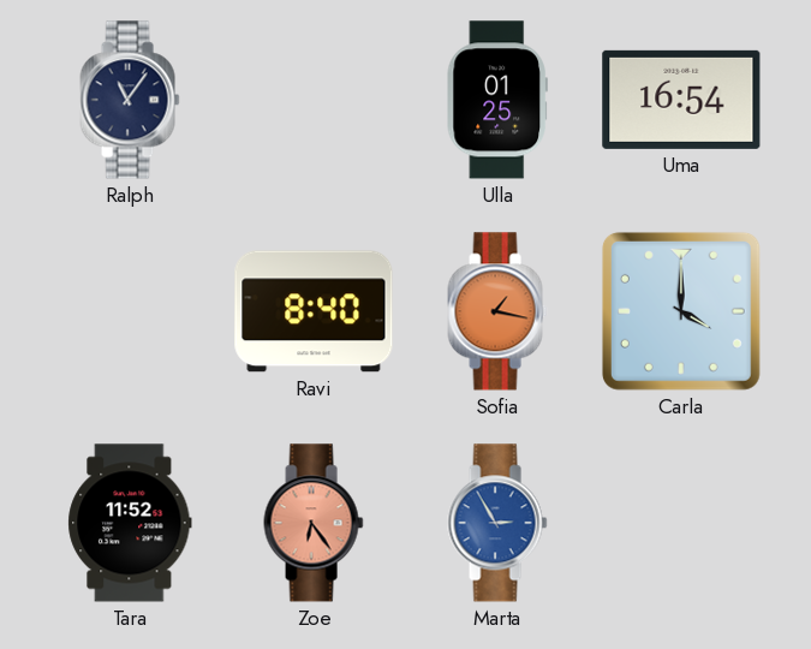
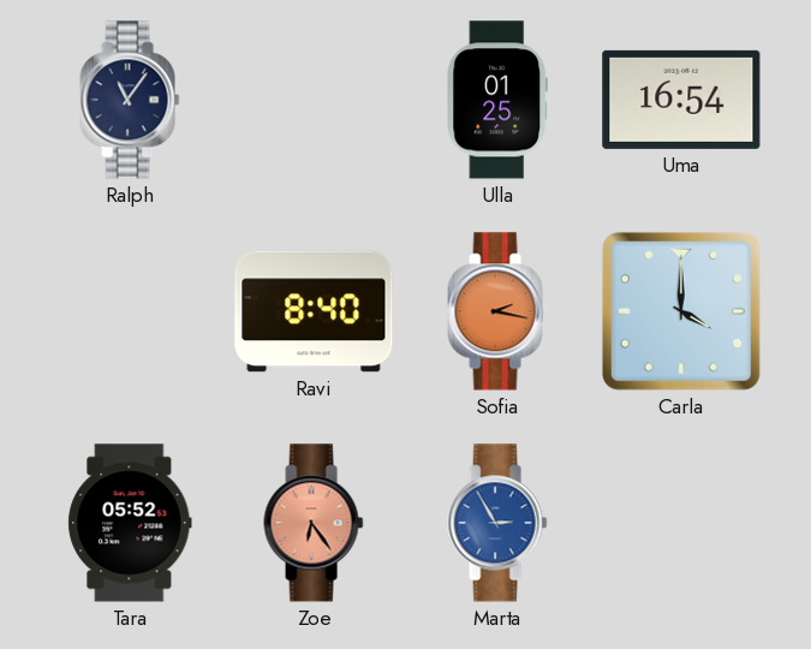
Sofia: 1:17 -> 2:17 (497, 311)
Tara: 11:52 -> 05:52 (130, 523)
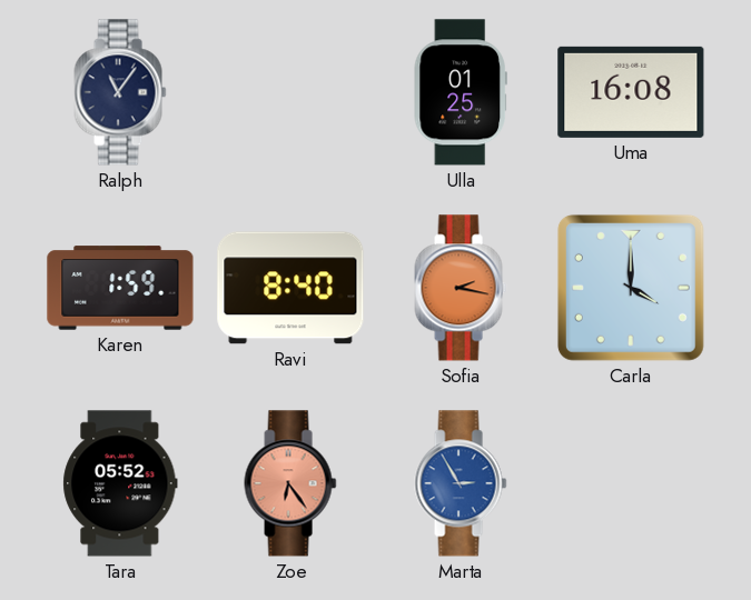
Uma: 16:54 -> 16:08 (631, 92)
Karen: none -> 1:59 (120, 288)
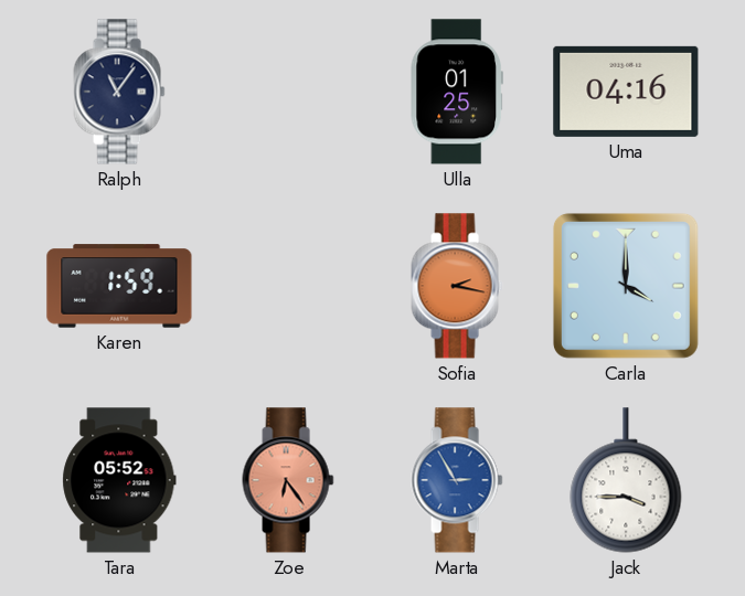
Uma: 16:08 -> 04:16 (626, 92)
Ravi: 8:40 -> none (290, 288)
Jack: none -> 3:45 (626, 480)
